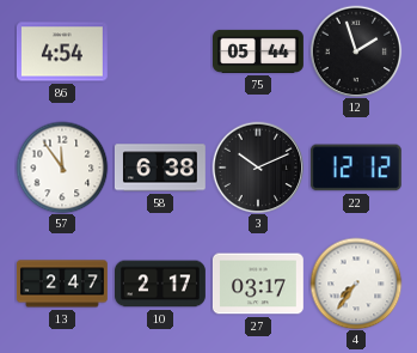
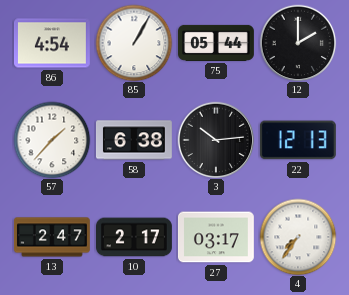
85: none -> 1:05 (134, 43)
12: 1:57 -> 2:00 (298, 43)
57: 11:54 -> 1:37 (52, 140)
3: 10:11 -> 10:14 (216, 140)
22: 12:12 -> 12:13 (298, 140)
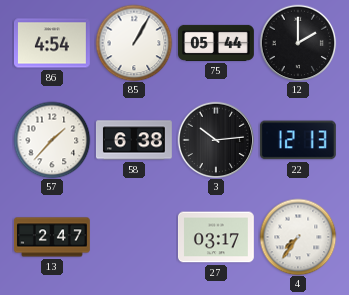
10: 2:17 -> none (135, 237)
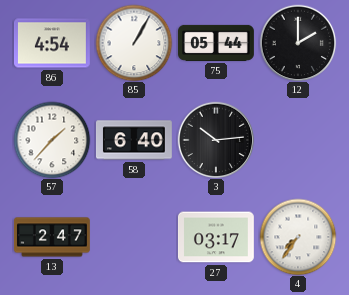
58: 6:38 -> 6:40 (134, 140)
22: 12:13 -> none (298, 140)
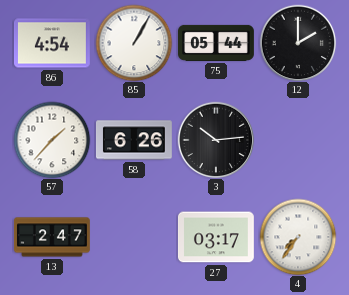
58: 6:40 -> 6:26 (134, 140)
